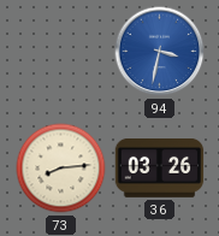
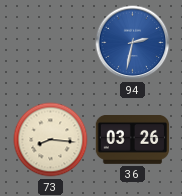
94: 3:32 -> 2:32 (133, 43)
73: 8:14 -> 8:16 (51, 140)
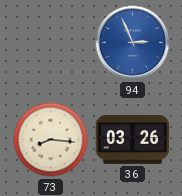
94: 2:32 -> 2:56 (133, 43)
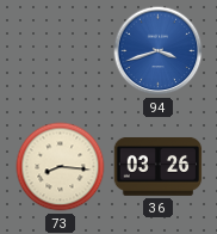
94: 2:56 -> 3:42 (159, 51)
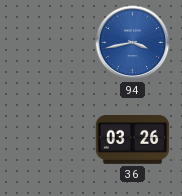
94: 3:42 -> 3:43 (133, 43)
73: 8:16 -> none (61, 167)
